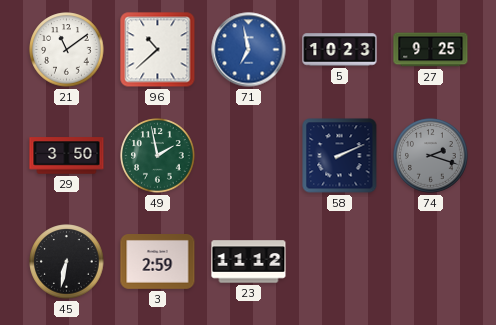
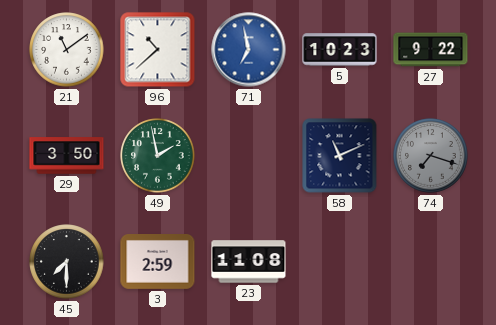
27: 9:25 -> 9:22 (431, 50)
58: 2:11 -> 11:11 (340, 156)
74: 2:18 -> 7:18 (431, 156)
45: 6:32 -> 7:30 (67, 262)
23: 11:12 -> 11:08 (249, 262)
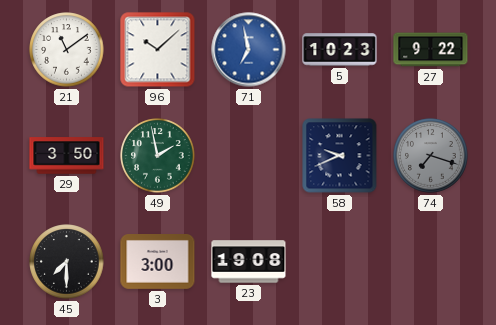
96: 10:38 -> 10:08 (158, 50)
58: 11:11 -> 9:41 (340, 156)
3: 2:59 -> 3:00 (158, 262)
23: 11:08 -> 19:08 (249, 262)
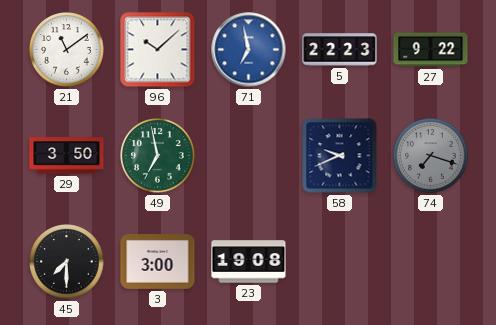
5: 10:23 -> 22:23 (340, 50)
49: 1:58 -> 6:58 (158, 156)
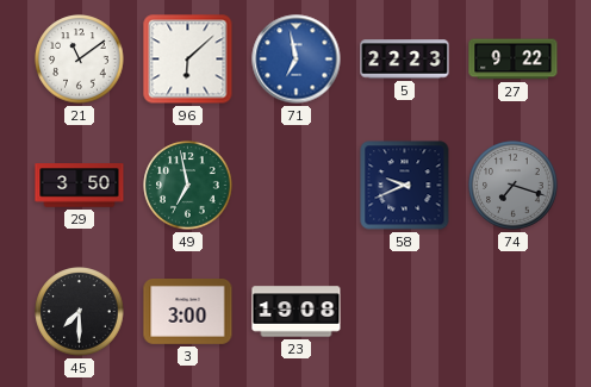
96: 10:08 -> 6:08 (188, 60)
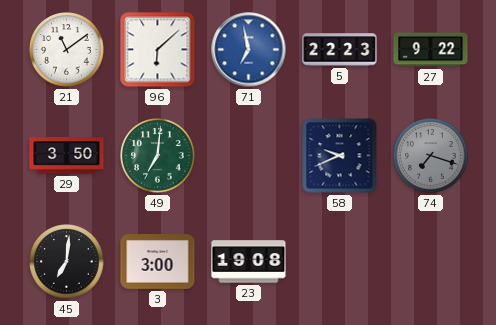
49: 6:58 -> 7:01 (158, 156)
45: 7:30 -> 7:01 (67, 262)
